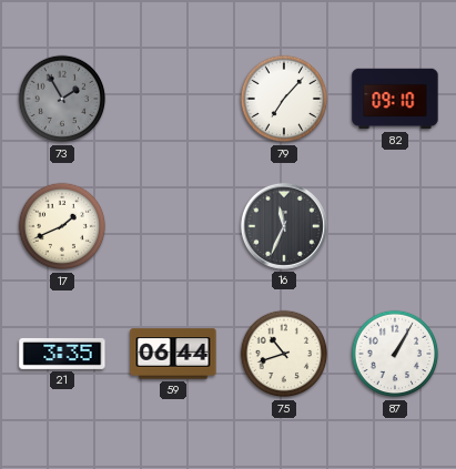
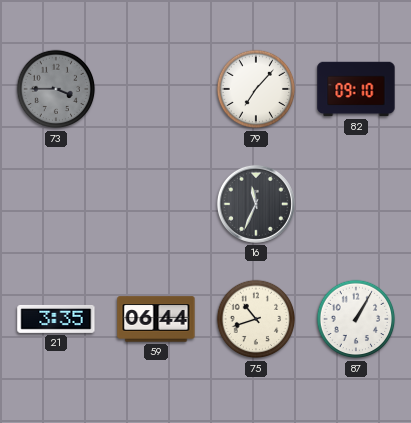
73: 1:55 -> 3:45 (56, 89)
17: 1:41 -> none (62, 226)
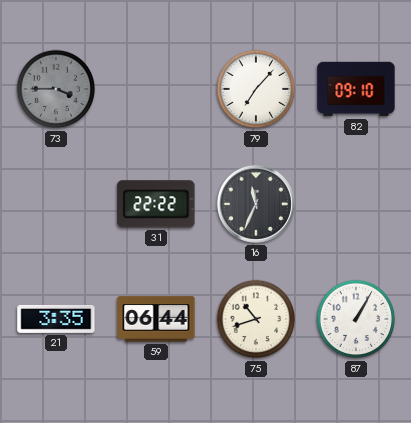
31: none -> 22:22 (156, 204)
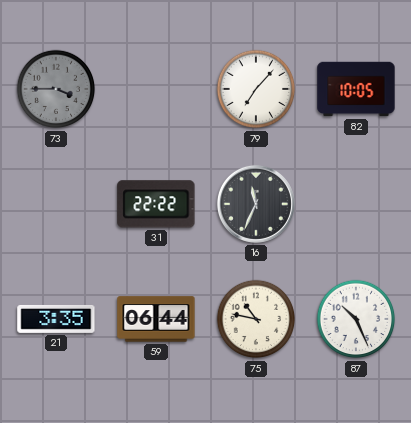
82: 09:10 -> 10:05 (356, 89)
75: 10:42 -> 10:47 (256, 319)
87: 1:05 -> 10:26 (356, 319)
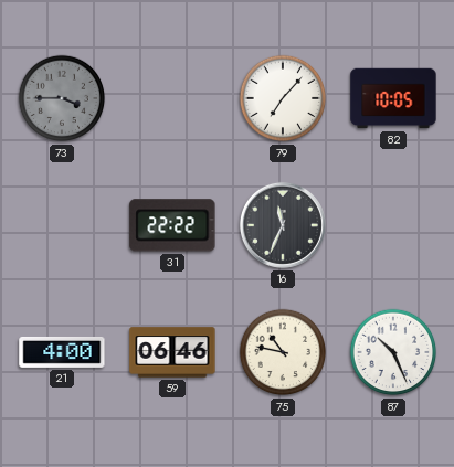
21: 3:35 -> 4:00 (62, 352)
59: 06:44 -> 06:46 (172, 352)
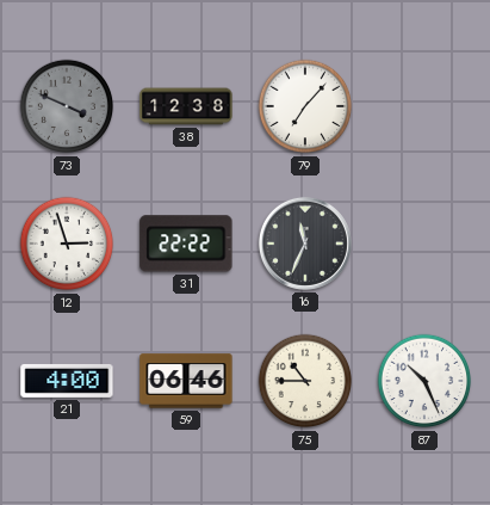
73: 3:45 -> 3:49 (67, 106)
38: none -> 12:38 (186, 106)
82: 10:05 -> none (393, 98)
12: none -> 2:57 (67, 244)
75: 10:47 -> 10:45 (305, 381)
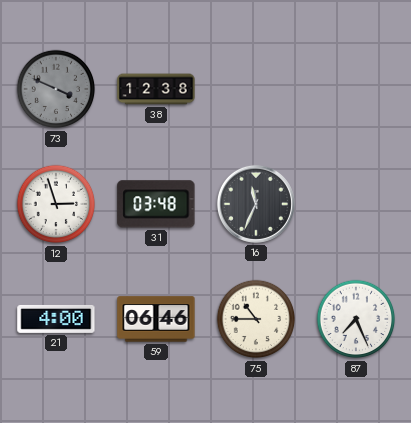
79: 7:07 -> none (305, 106)
31: 22:22 -> 03:48 (156, 204)
87: 10:26 -> 7:26 (356, 319)
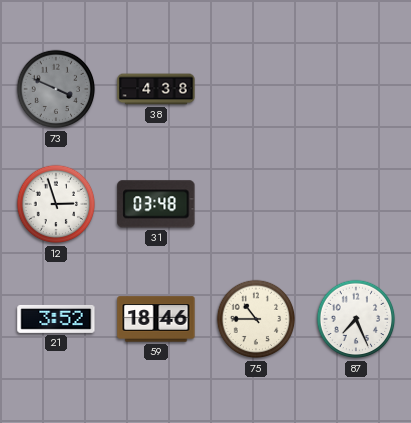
38: 12:38 -> 4:38 (156, 89)
16: 11:34 -> none (256, 204)
21: 4:00 -> 3:52 (56, 319)
59: 06:46 -> 18:46 (156, 319)
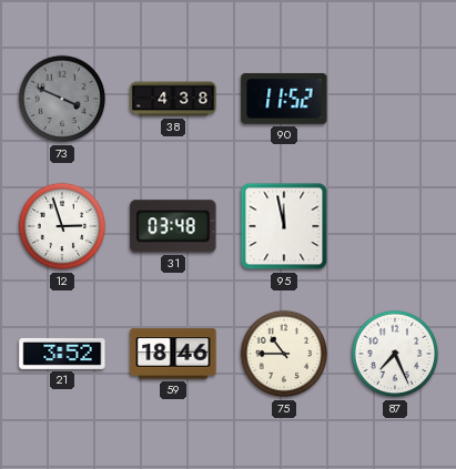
90: none -> 11:52 (284, 99)
95: none -> 11:58 (284, 226)
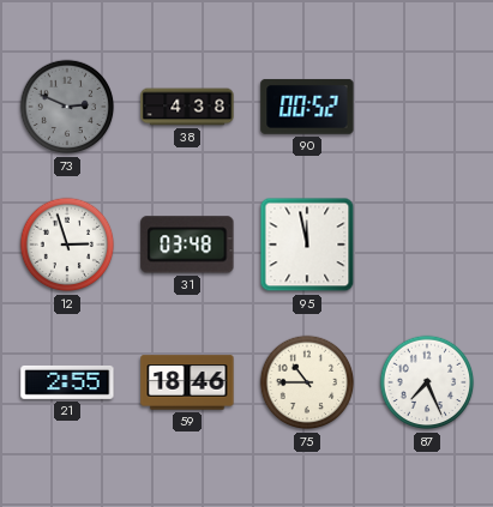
73: 3:49 -> 2:49 (67, 107)
90: 11:52 -> 00:52 (307, 107)
21: 3:52 -> 2:55 (67, 382)
